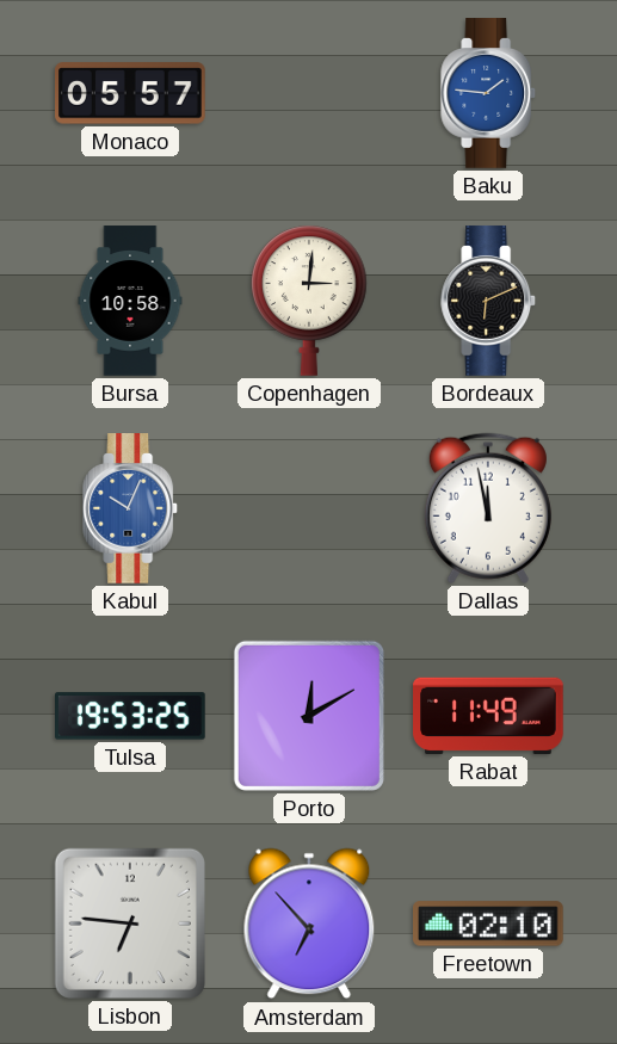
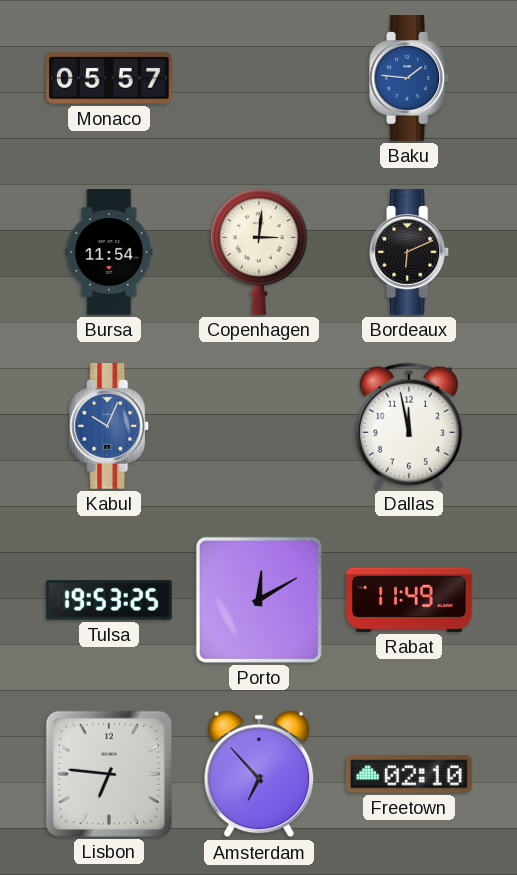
Bursa: 10:58 -> 11:54 (109, 252)
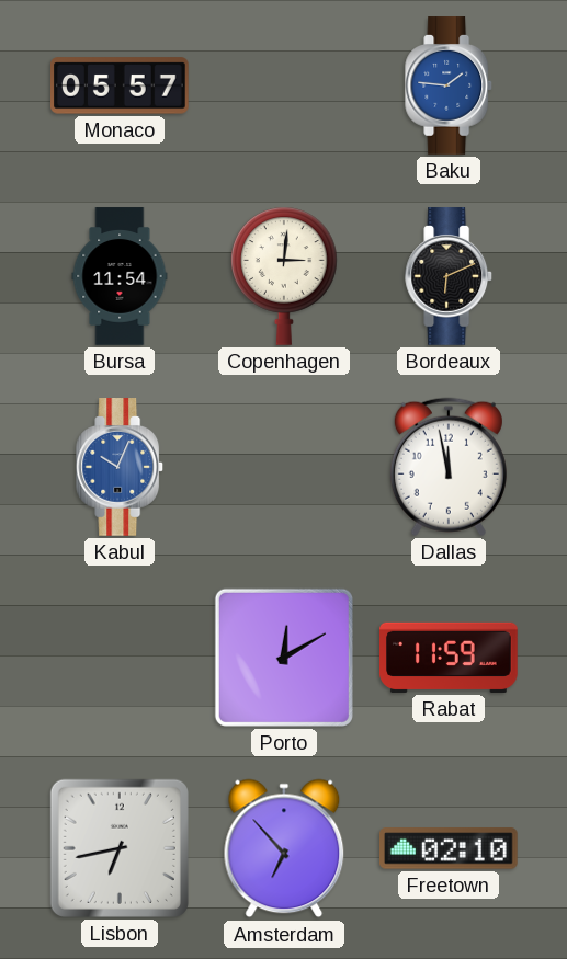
Tulsa: 19:53 -> none (110, 600)
Rabat: 11:49 -> 11:59 (449, 658)
Lisbon: 6:46 -> 6:43 (120, 848)
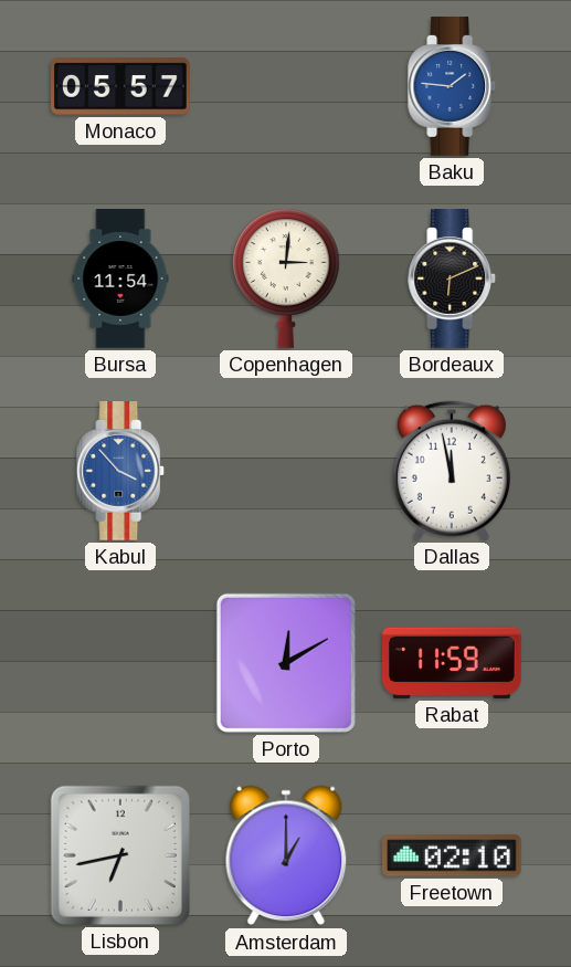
Kabul: 10:04 -> 3:53 (121, 471)
Amsterdam: 6:53 -> 1:00 (286, 855)
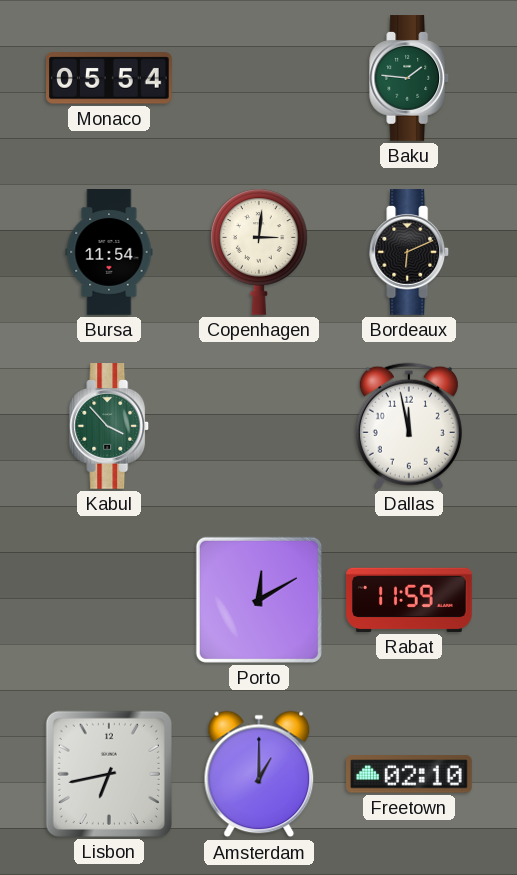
Monaco: 05:57 -> 05:54 (110, 78)
Baku dial: blue -> green (410, 78)
Kabul dial: blue -> green (110, 426)
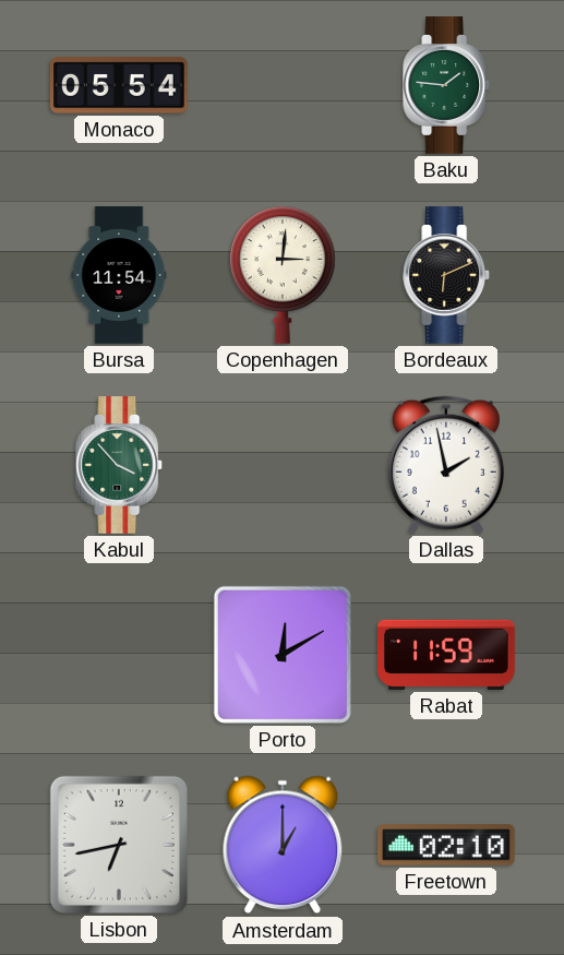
Dallas: 11:58 -> 1:58 (446, 465)
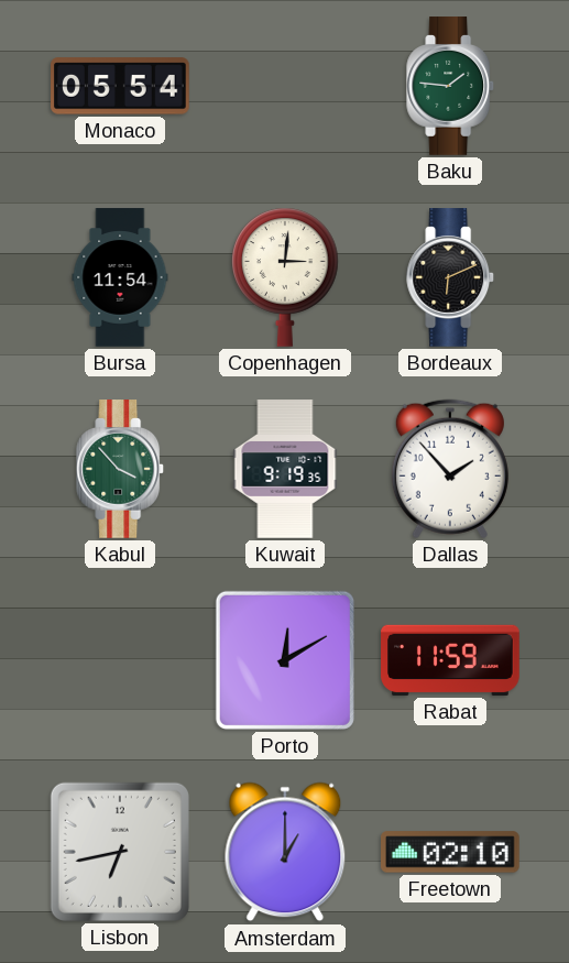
Kuwait: none -> 9:19 (285, 469)
Dallas: 1:58 -> 1:53 (450, 469)
